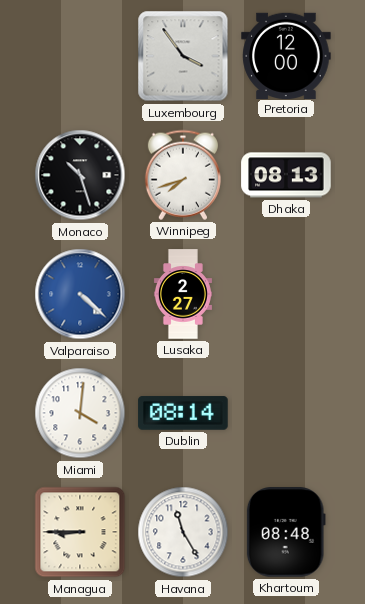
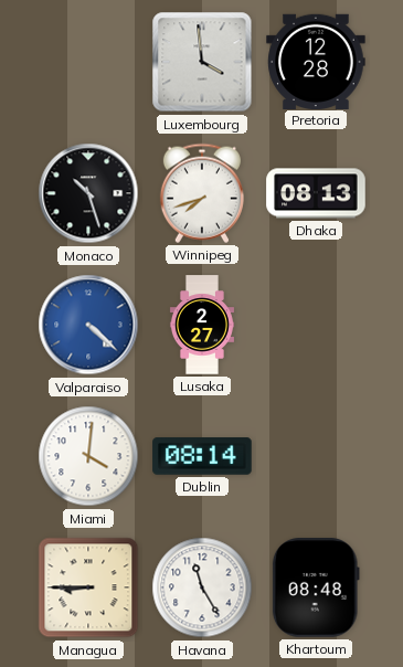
Luxembourg: 3:54 -> 3:59 (202, 62)
Pretoria: 12:00 -> 12:28 (316, 61)
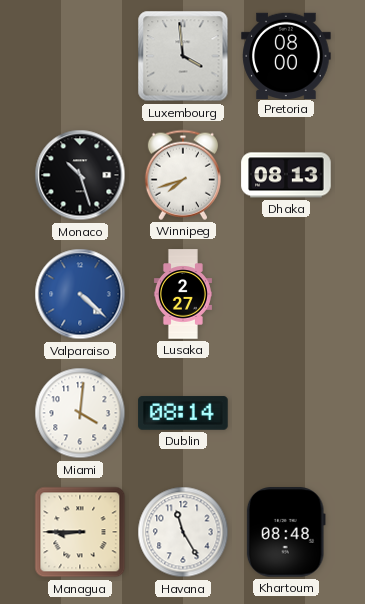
Pretoria: 12:28 -> 08:00 (286, 55)
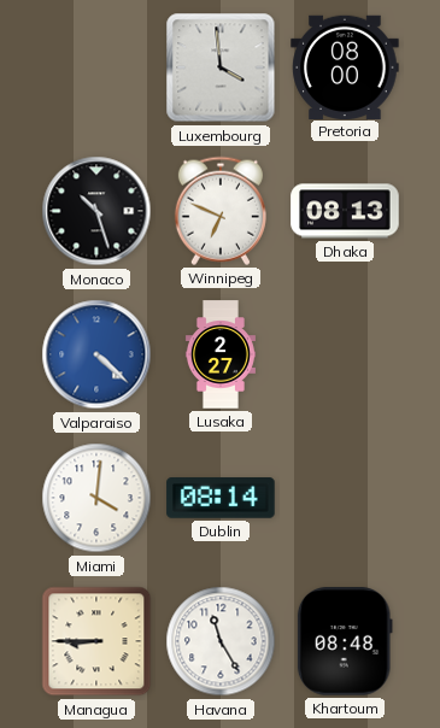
Winnipeg: 7:42 -> 6:49 (221, 211)
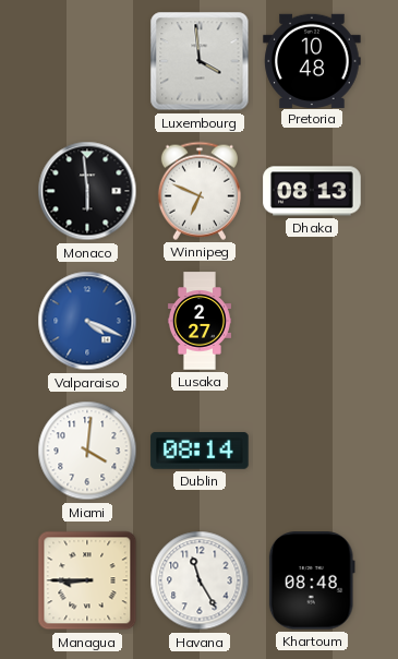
Pretoria: 08:00 -> 10:48 (312, 60)
Monaco: 10:27 -> 5:59 (87, 191)
Valparaiso: 4:22 -> 4:19 (87, 321)
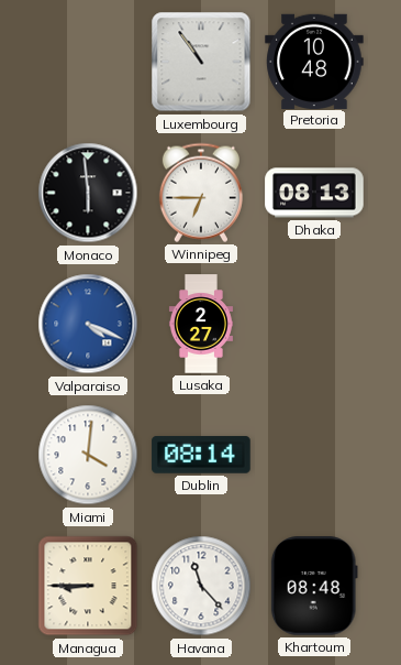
Luxembourg: 3:59 -> 10:54 (201, 62)
Winnipeg: 6:49 -> 6:45 (201, 193)
Havana: 11:25 -> 11:23 (201, 586)
